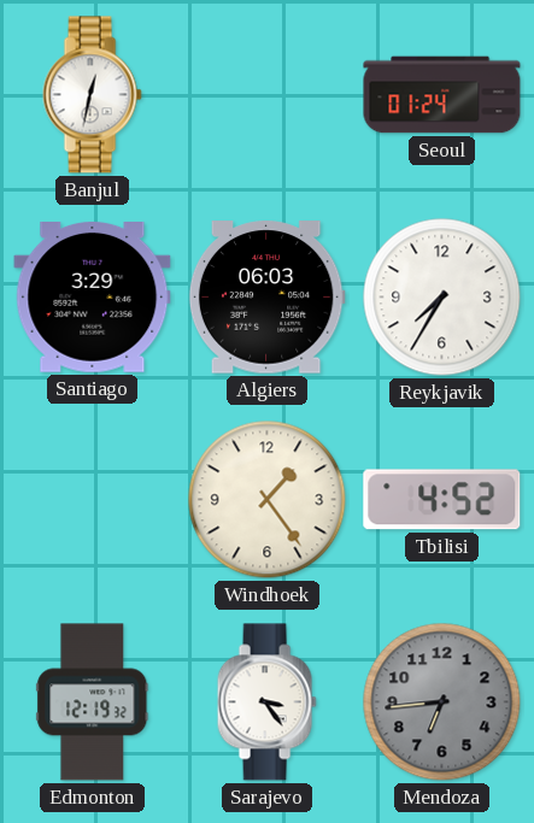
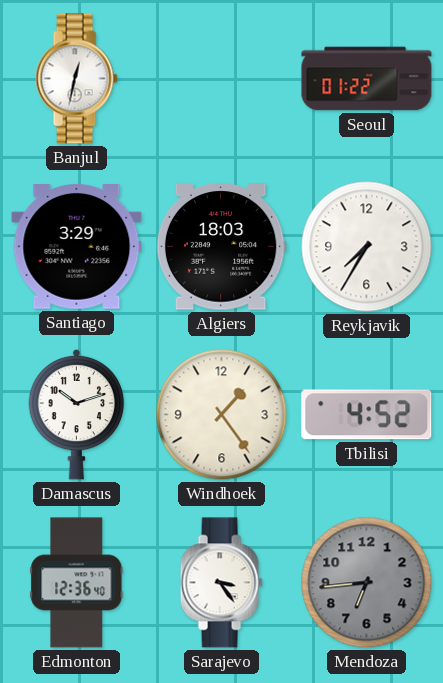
Seoul: 01:24 -> 01:22 (367, 79)
Algiers: 06:03 -> 18:03 (221, 247)
Damascus: none -> 10:12 (77, 414)
Edmonton: 12:19 -> 12:36 (77, 583)
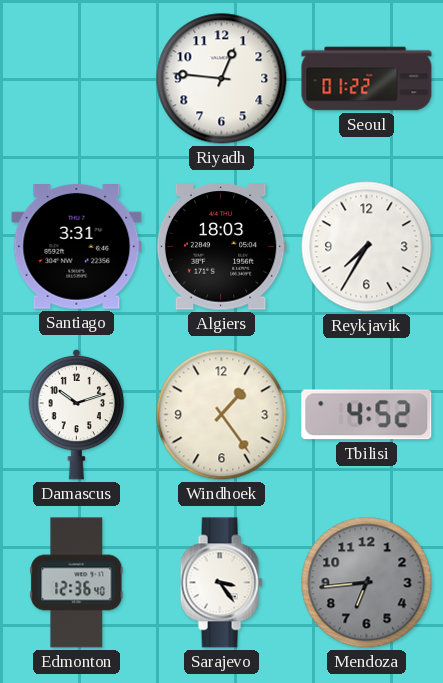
Banjul: 12:32 -> none (76, 79)
Riyadh: none -> 12:46 (222, 79)
Santiago: 3:29 -> 3:31 (77, 247)
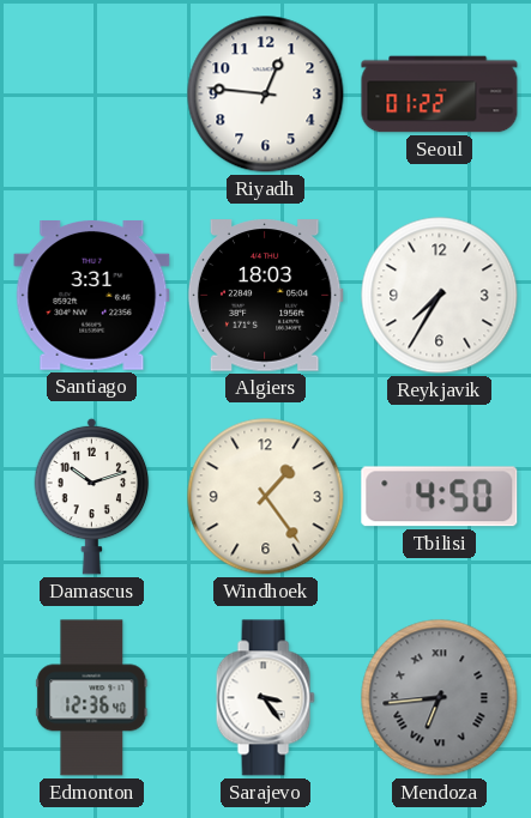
Tbilisi: 4:52 -> 4:50 (440, 497)
Mendoza numerals: Arabic -> Roman (440, 698)
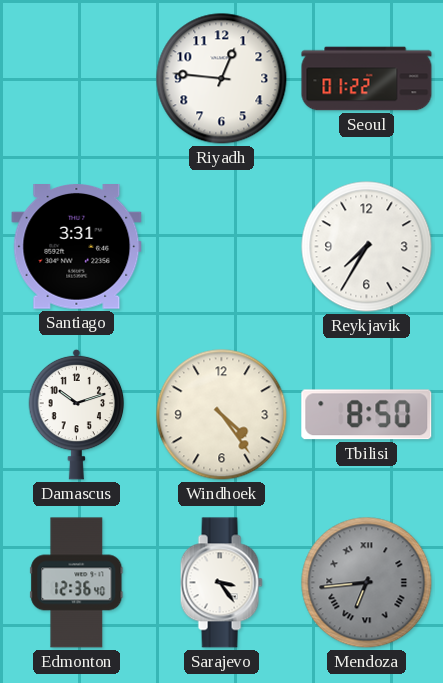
Algiers: 18:03 -> none (265, 296)
Windhoek: 1:24 -> 4:24 (222, 415)
Tbilisi: 4:50 -> 8:50 (367, 415)
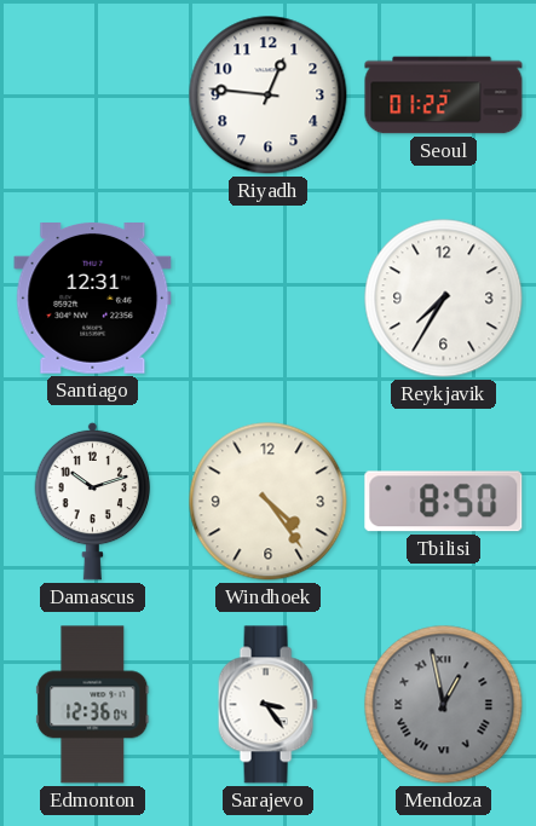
Santiago: 3:31 -> 12:31 (93, 299)
Edmonton: 12:36:40 -> 12:36:04 (93, 705)
Mendoza: 6:44 -> 12:58 (444, 705)
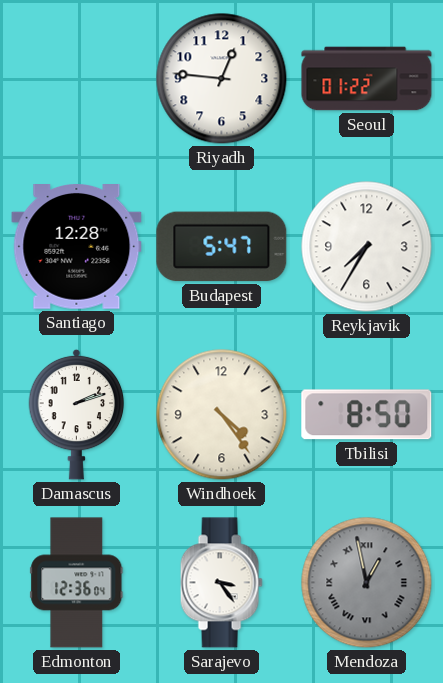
Santiago: 12:31 -> 12:28 (77, 247)
Budapest: none -> 5:47 (222, 247)
Damascus: 10:12 -> 2:12 (77, 414)
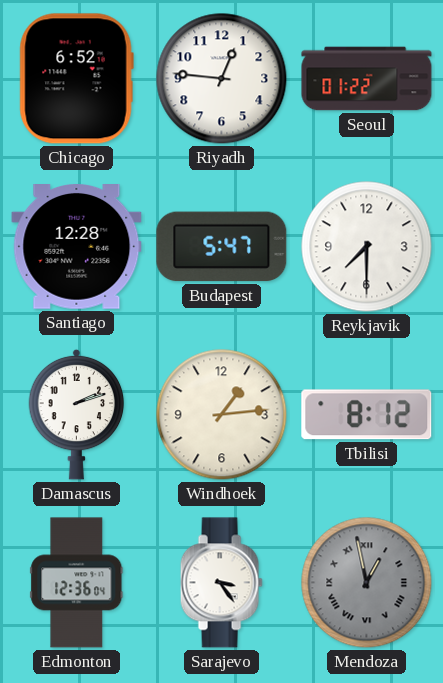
Chicago: none -> 6:52 (76, 79)
Reykjavik: 7:35 -> 7:30 (367, 247)
Windhoek: 4:24 -> 1:14 (222, 415)
Tbilisi: 8:50 -> 8:12 (367, 415)
